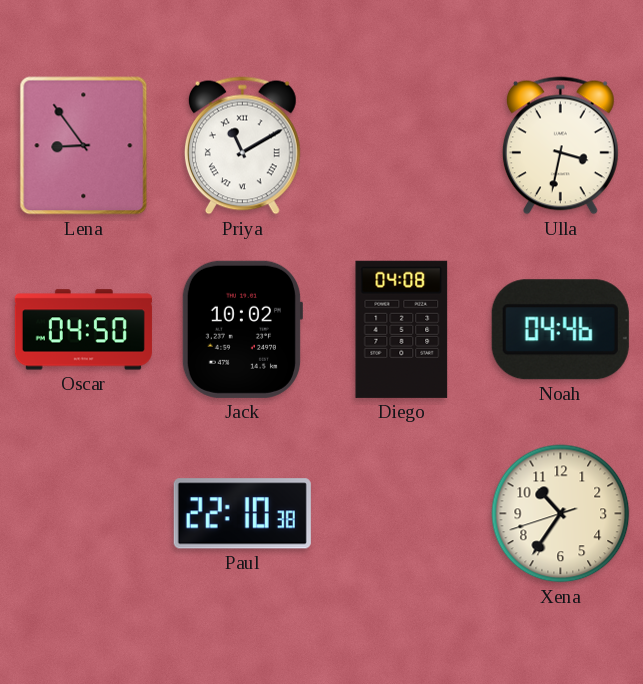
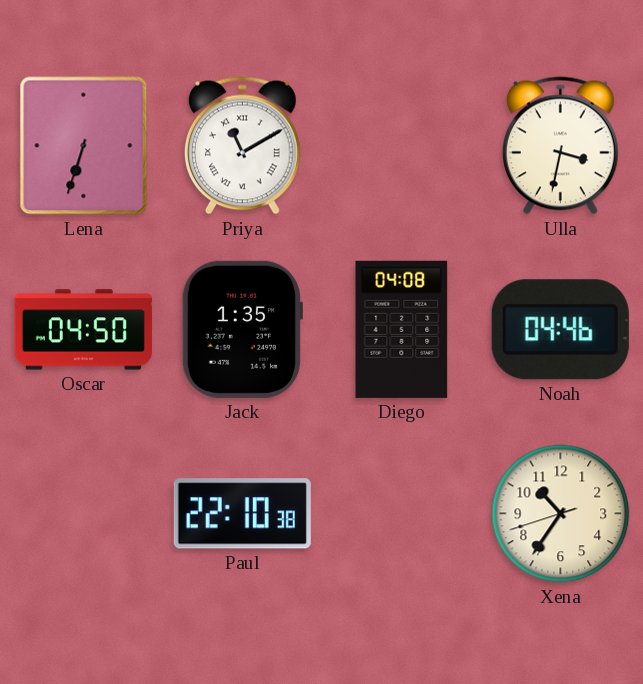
Lena: 8:54 -> 6:33 (84, 146)
Jack: 10:02 -> 1:35 (241, 329)
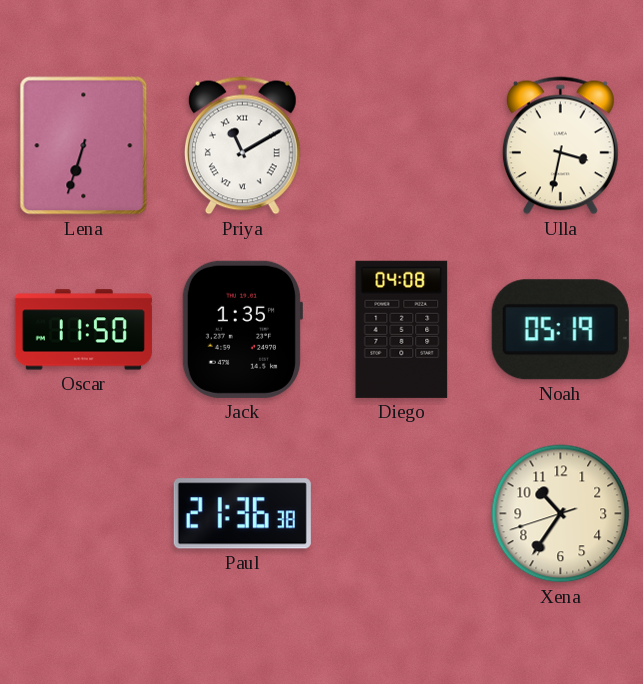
Oscar: 04:50 -> 11:50 (83, 330)
Noah: 04:46 -> 05:19 (560, 330)
Paul: 22:10 -> 21:36 (242, 514)
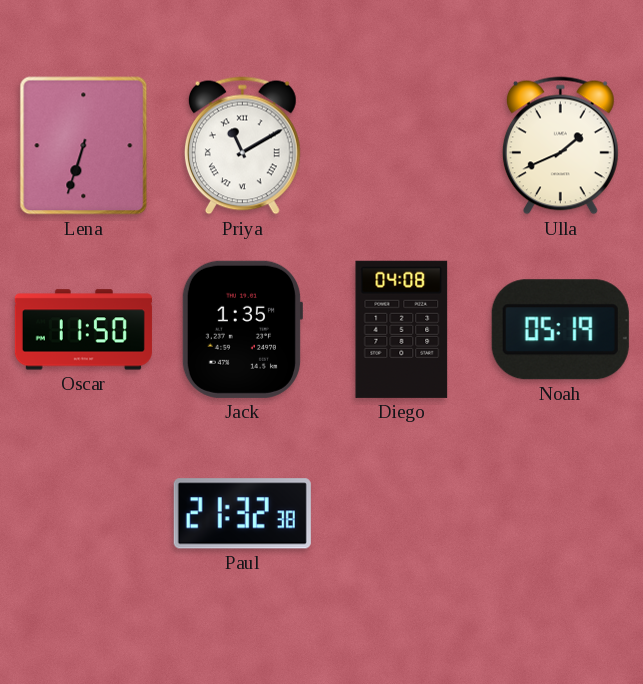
Ulla: 3:32 -> 1:41 (560, 146)
Paul: 21:36 -> 21:32 (242, 514)
Xena: 10:35 -> none (561, 514)
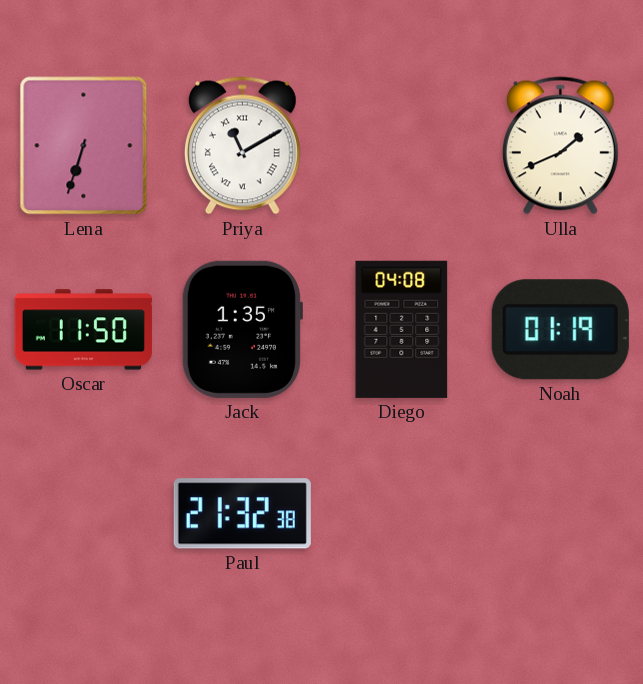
Noah: 05:19 -> 01:19 (560, 330)
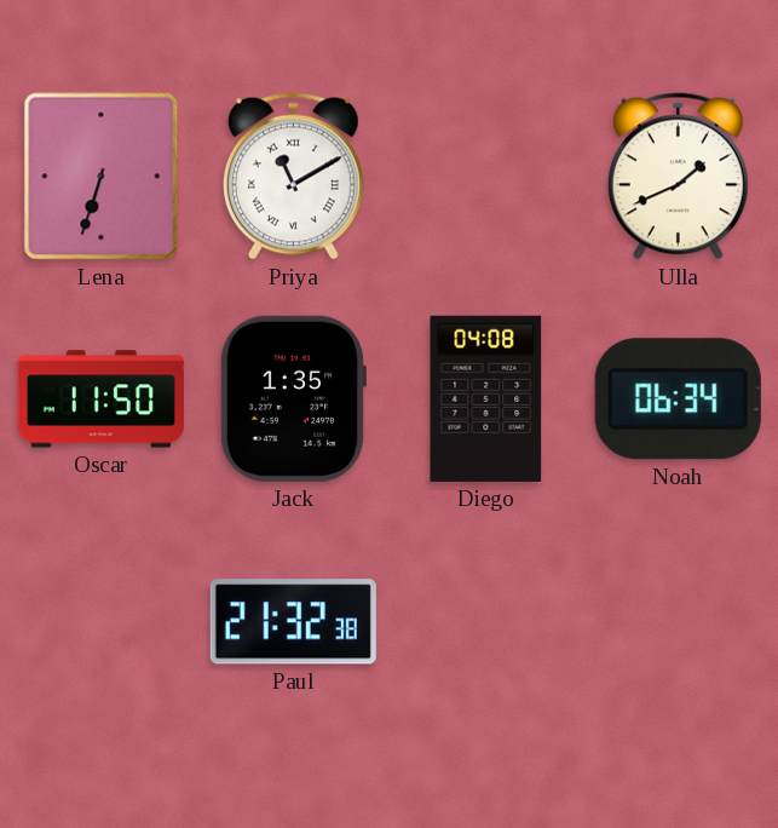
Noah: 01:19 -> 06:34 (678, 399)
